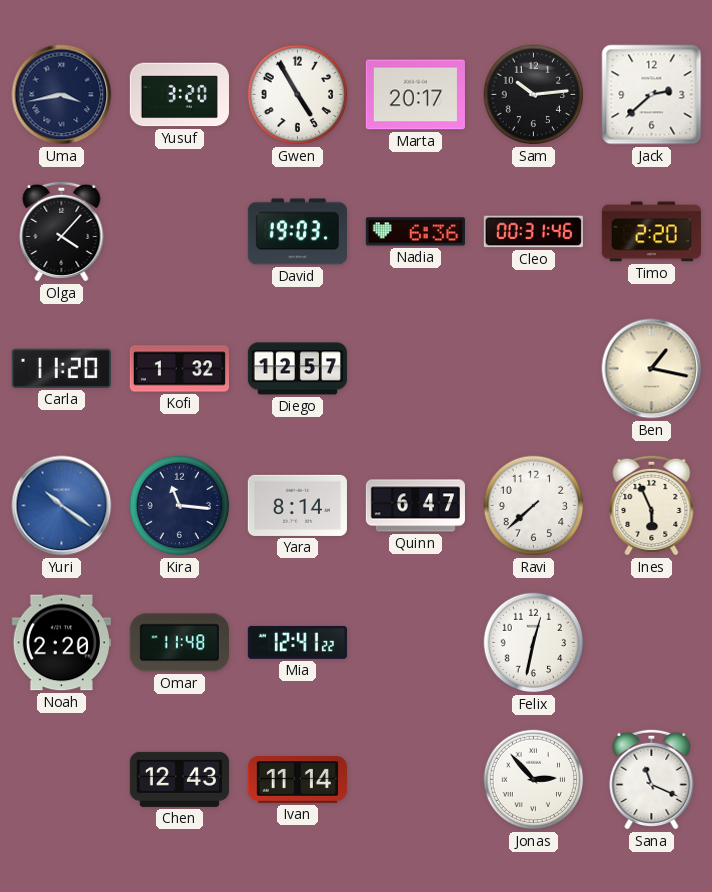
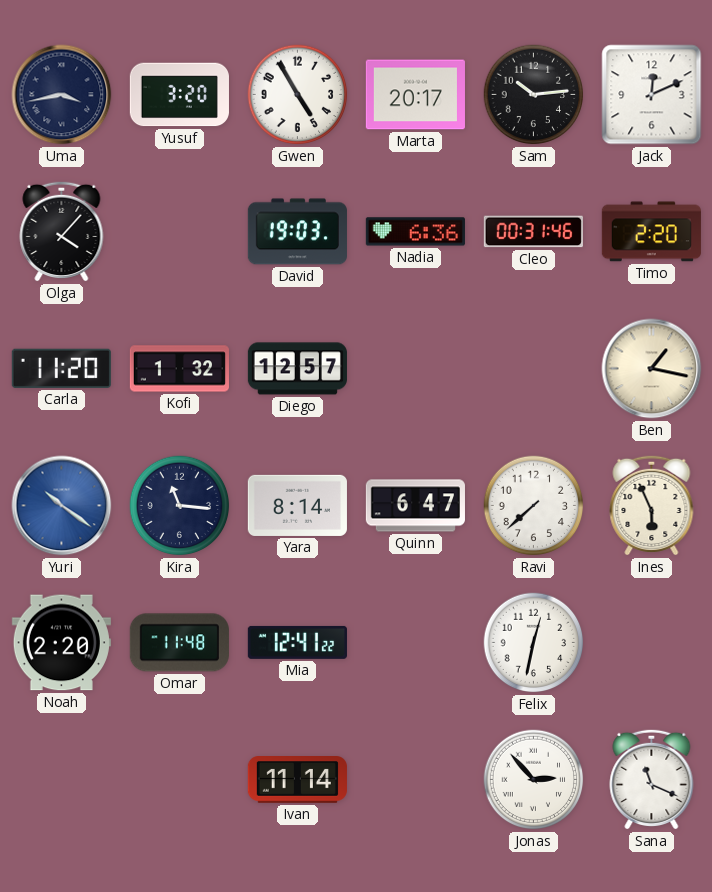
Jack: 2:38 -> 12:11 (652, 95)
Chen: 12:43 -> none (179, 779)
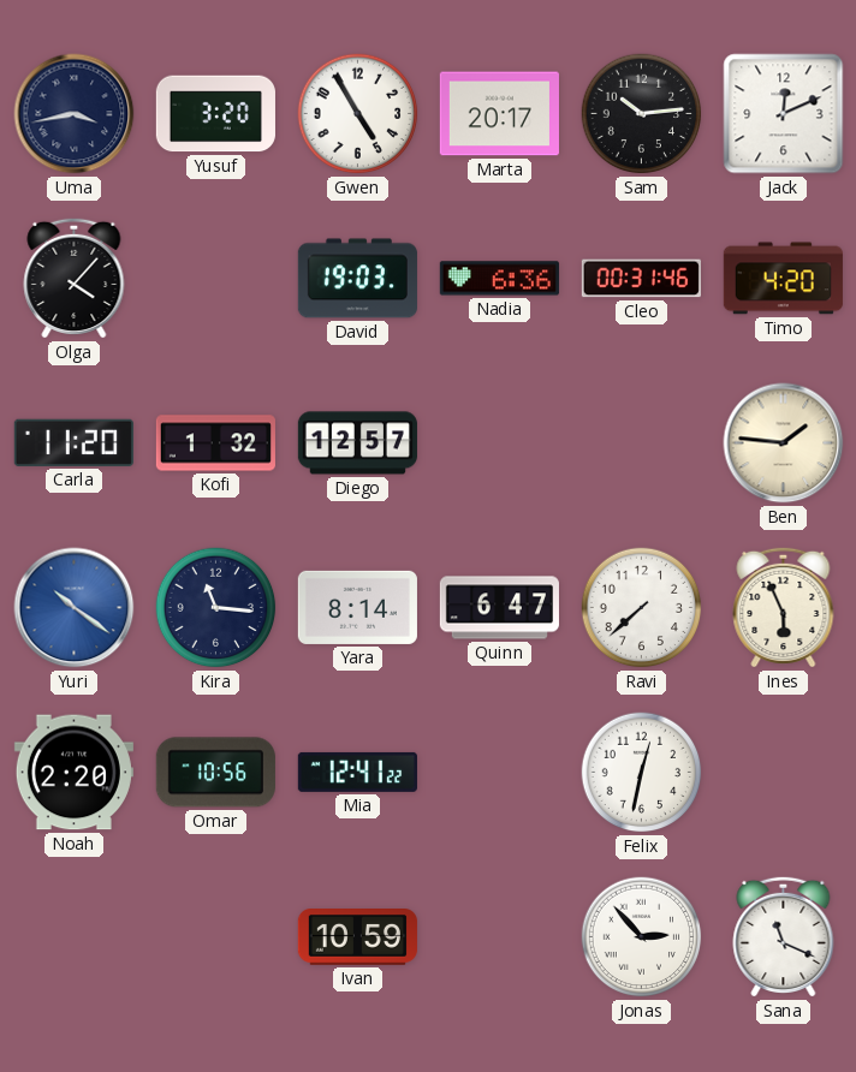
Timo: 2:20 -> 4:20 (783, 279)
Ben: 1:17 -> 1:46 (784, 443)
Omar: 11:48 -> 10:56 (215, 773)
Ivan: 11:14 -> 10:59 (357, 937)
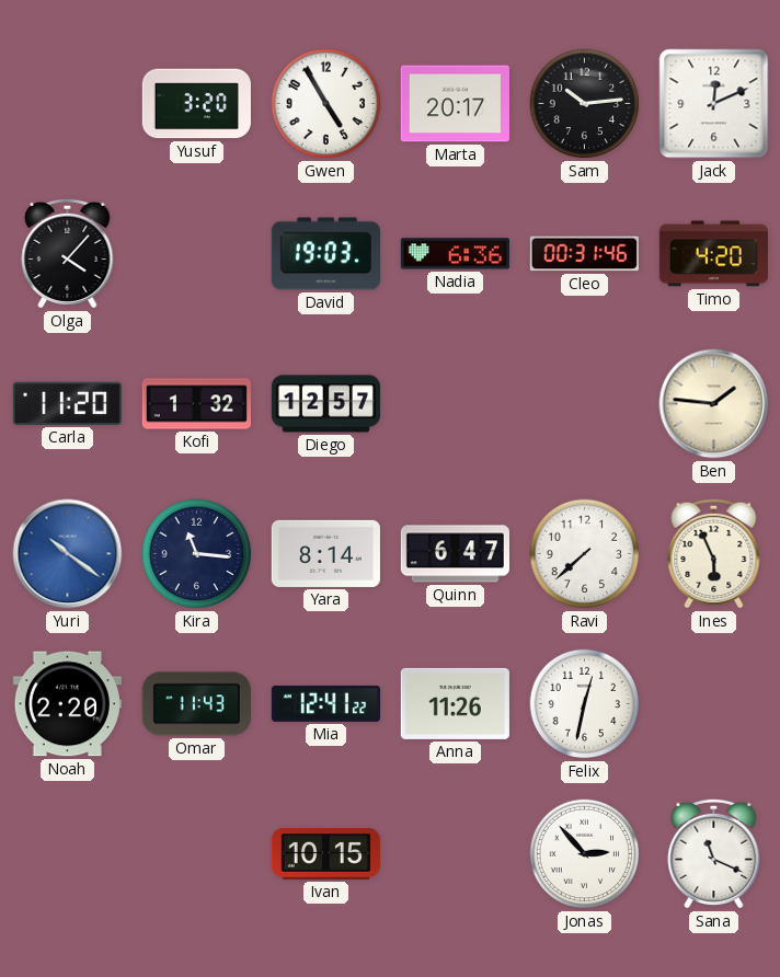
Uma: 3:43 -> none (75, 114)
Omar: 10:56 -> 11:43 (196, 704)
Anna: none -> 11:26 (455, 703)
Ivan: 10:59 -> 10:15 (325, 854)
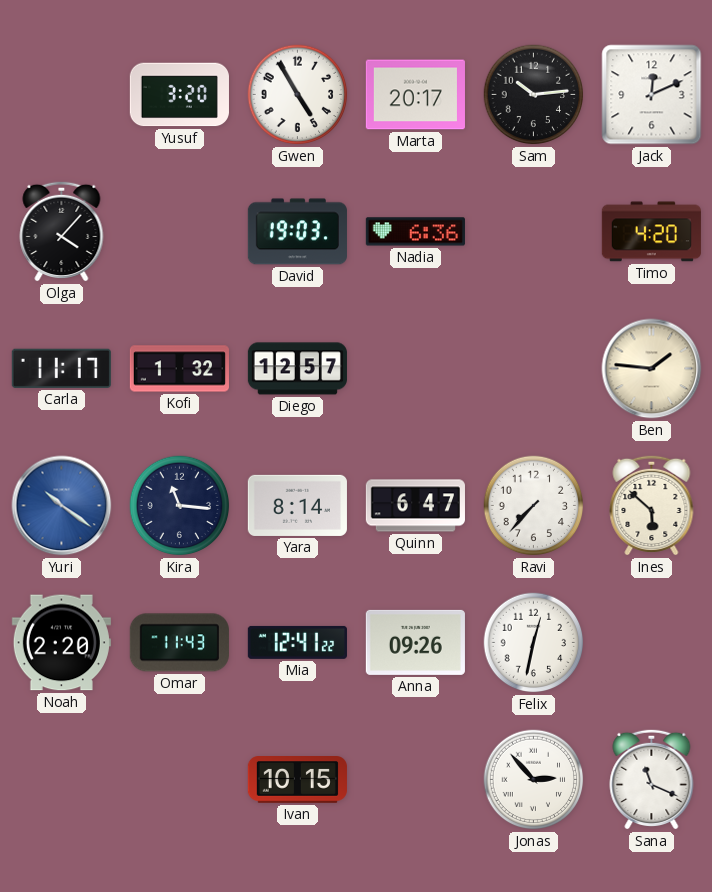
Cleo: 00:31 -> none (584, 254)
Carla: 11:20 -> 11:17 (61, 368)
Ravi: 7:38 -> 7:37 (534, 506)
Ines: 5:56 -> 5:52 (652, 505)
Anna: 11:26 -> 09:26 (415, 642)
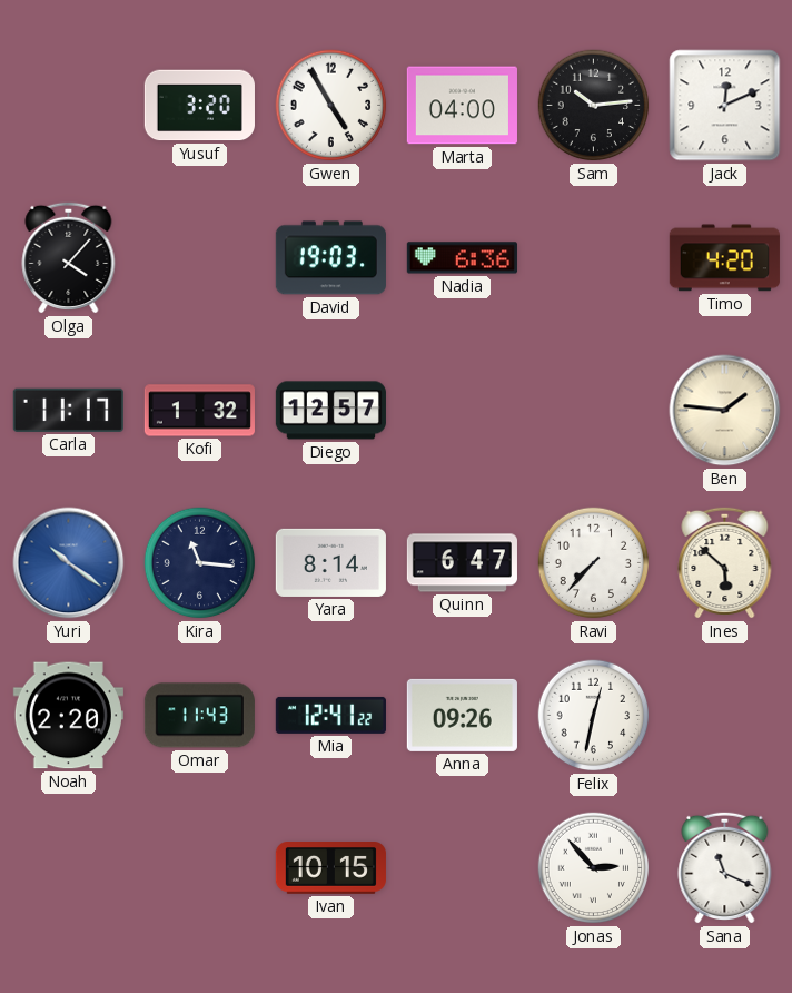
Marta: 20:17 -> 04:00 (462, 106)
